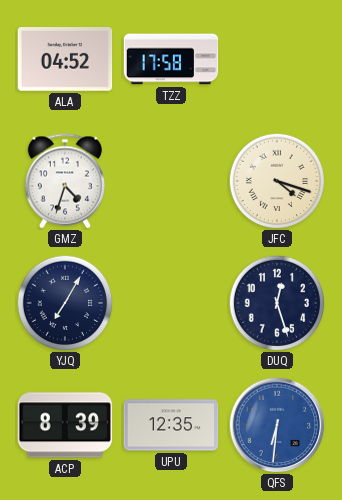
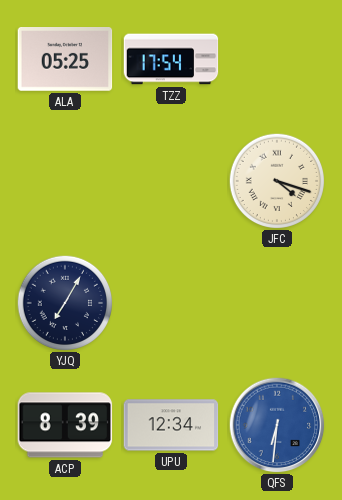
ALA: 04:52 -> 05:25 (65, 60)
TZZ: 17:58 -> 17:54 (171, 59)
GMZ: 4:33 -> none (65, 181)
DUQ: 12:27 -> none (276, 302)
UPU: 12:35 -> 12:34 (171, 425)
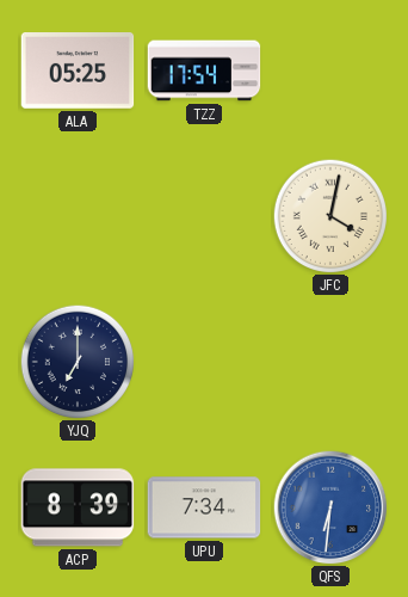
JFC: 4:18 -> 4:02 (329, 215)
YJQ: 7:05 -> 7:00 (76, 361)
UPU: 12:34 -> 7:34 (204, 507)
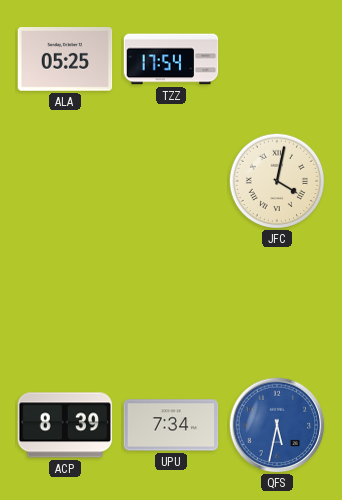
YJQ: 7:00 -> none (76, 361)
QFS: 6:31 -> 5:32 (277, 425)
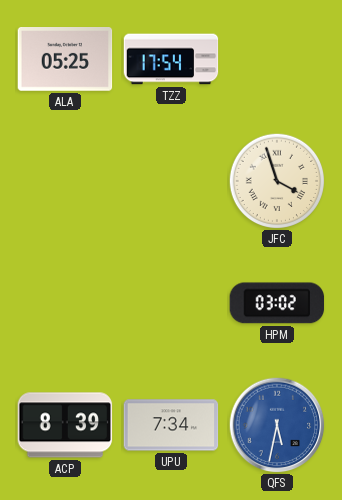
JFC: 4:02 -> 3:57 (276, 180)
HPM: none -> 03:02 (277, 303)
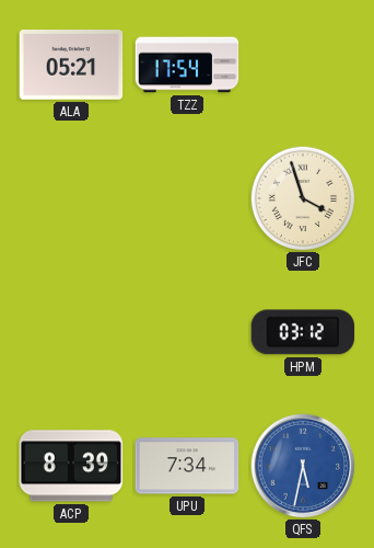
ALA: 05:25 -> 05:21 (71, 66)
HPM: 03:02 -> 03:12 (303, 332)
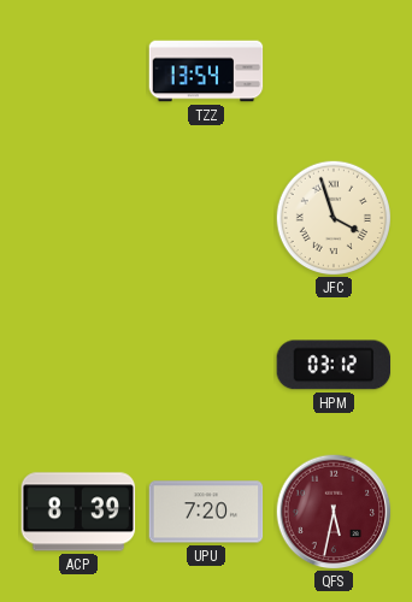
ALA: 05:21 -> none (71, 66)
TZZ: 17:54 -> 13:54 (206, 71)
UPU: 7:34 -> 7:20 (206, 512)
QFS dial: blue -> burgundy (334, 512)
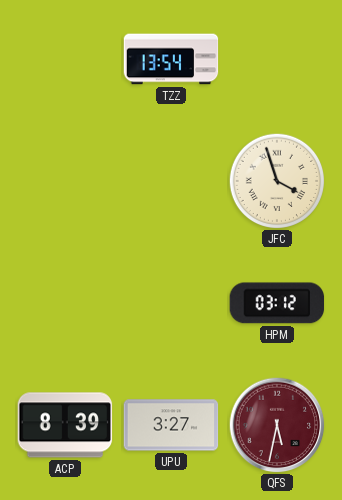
UPU: 7:20 -> 3:27 (171, 425)
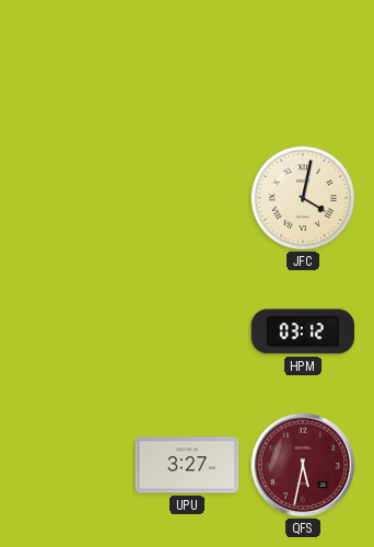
TZZ: 13:54 -> none (171, 59)
JFC: 3:57 -> 4:02 (302, 197)
ACP: 8:39 -> none (65, 425)
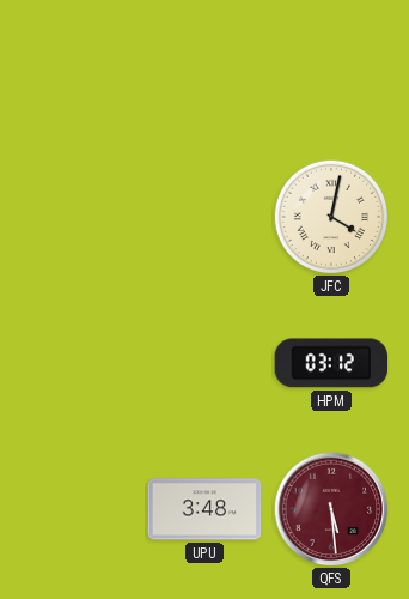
UPU: 3:27 -> 3:48 (204, 509)
QFS: 5:32 -> 5:29 (331, 509)
